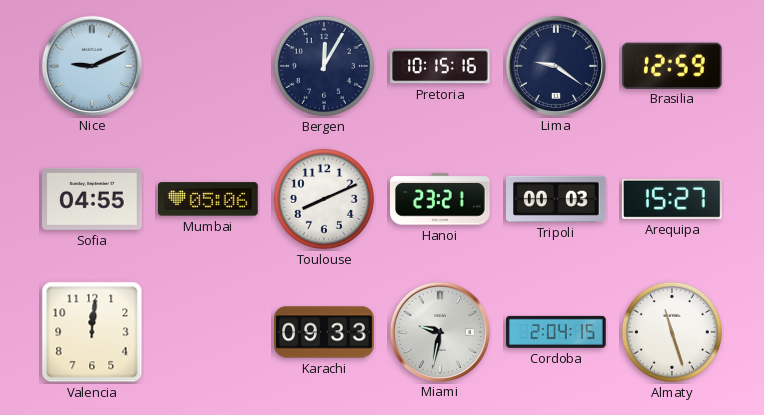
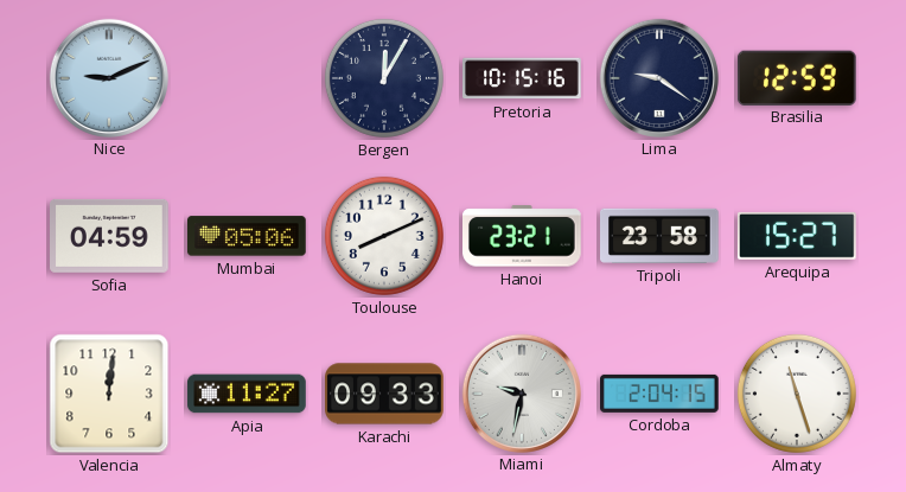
Sofia: 04:55 -> 04:59 (110, 236)
Tripoli: 00:03 -> 23:58 (661, 236)
Apia: none -> 11:27 (247, 394)
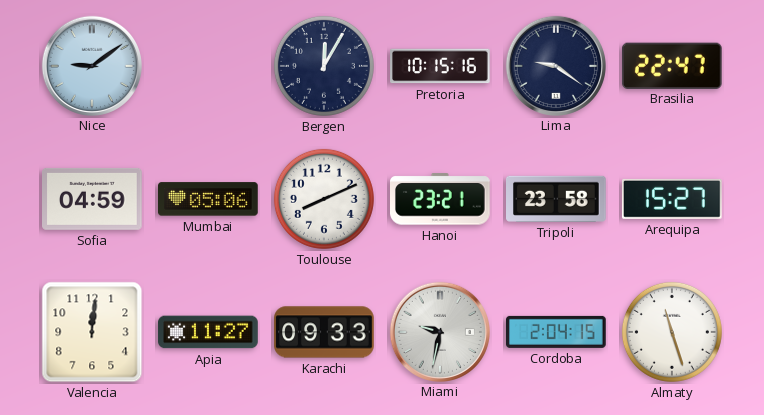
Nice: 9:11 -> 9:09 (91, 65)
Brasilia: 12:59 -> 22:47 (672, 65)
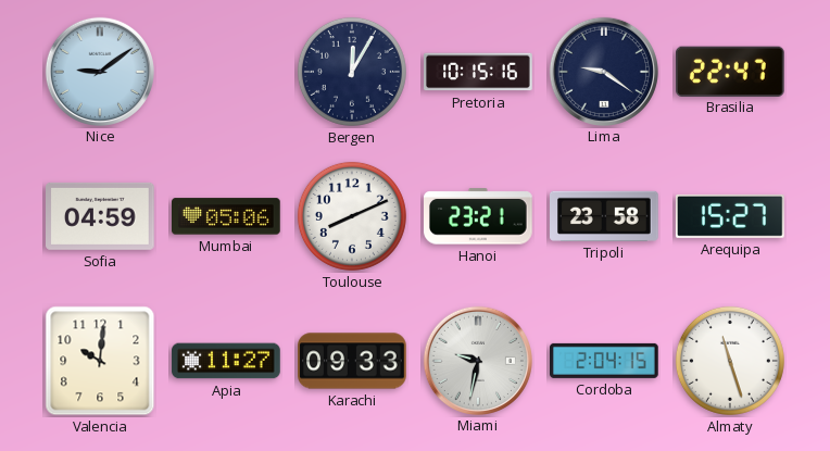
Valencia: 12:01 -> 10:01 (100, 361)
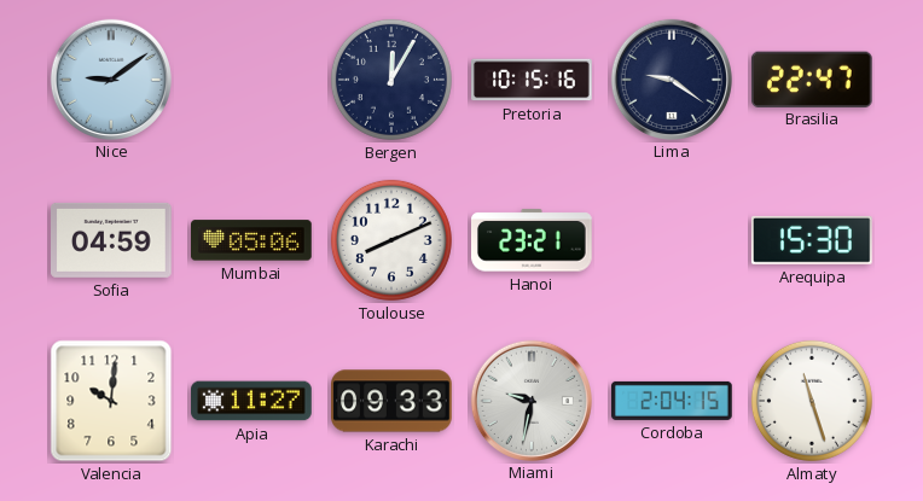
Tripoli: 23:58 -> none (605, 216)
Arequipa: 15:27 -> 15:30 (812, 240)
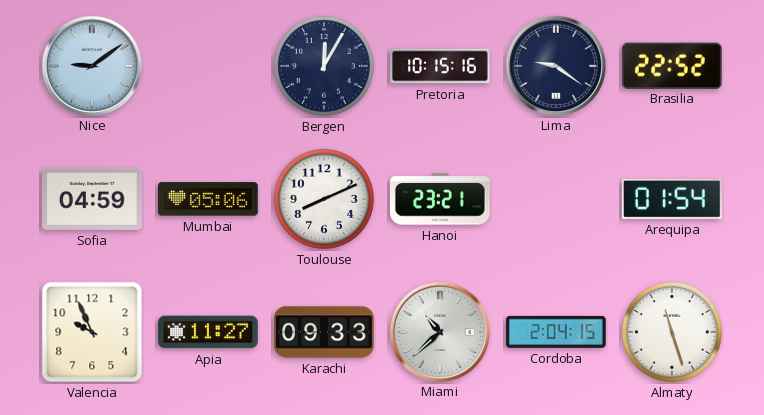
Brasilia: 22:47 -> 22:52 (672, 65)
Arequipa: 15:30 -> 01:54 (672, 199)
Valencia: 10:01 -> 9:56 (92, 332)
Miami: 9:32 -> 10:38 (439, 331)
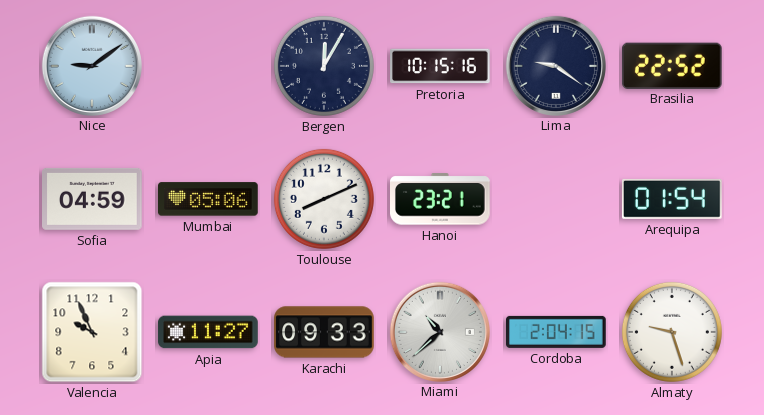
Almaty: 11:27 -> 9:27 (672, 332)
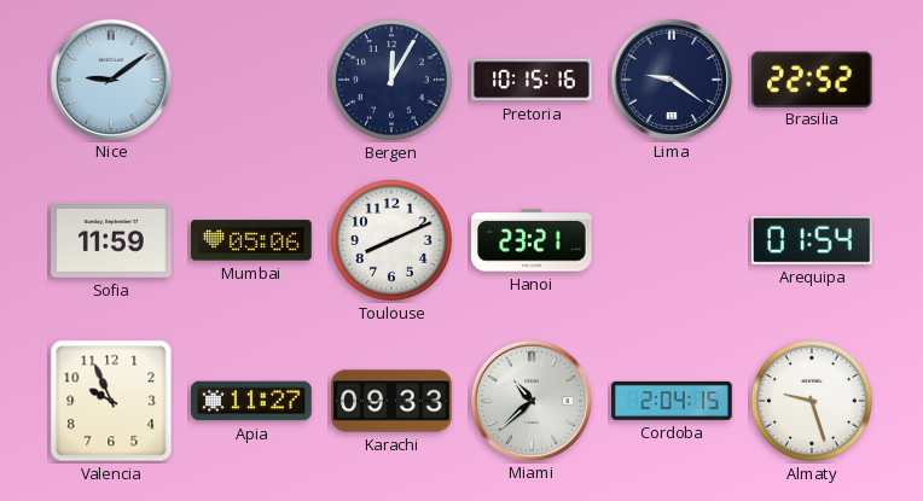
Sofia: 04:59 -> 11:59 (112, 240)
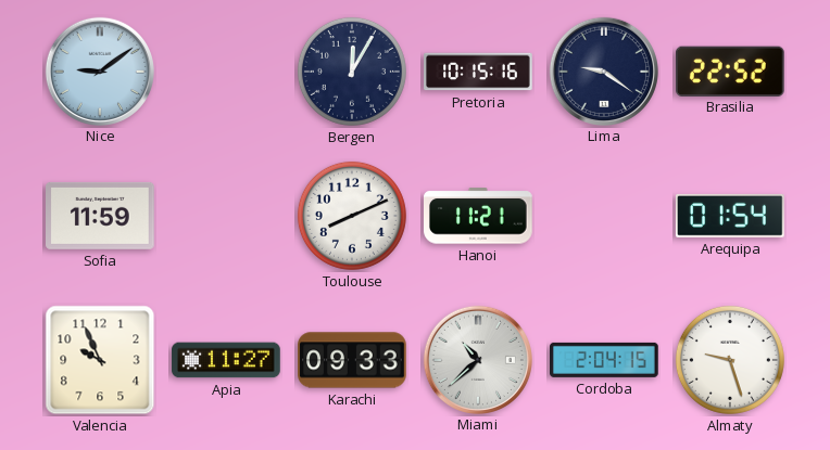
Mumbai: 05:06 -> none (251, 240)
Hanoi: 23:21 -> 11:21 (479, 216)
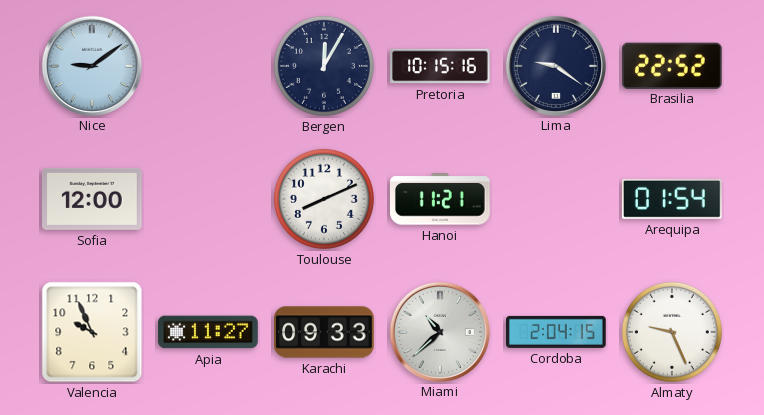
Sofia: 11:59 -> 12:00 (93, 199)
Almaty: 9:27 -> 9:26 (672, 332)
